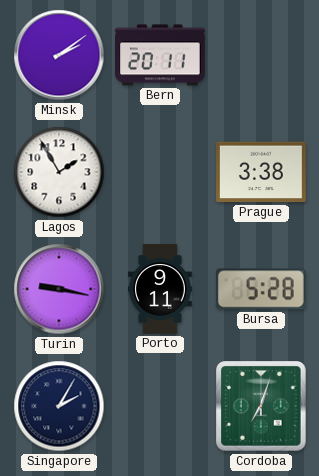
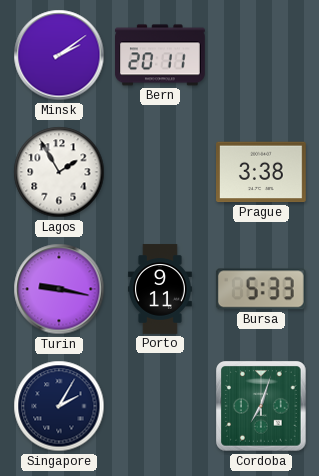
Bursa: 5:28 -> 5:33 (261, 289)
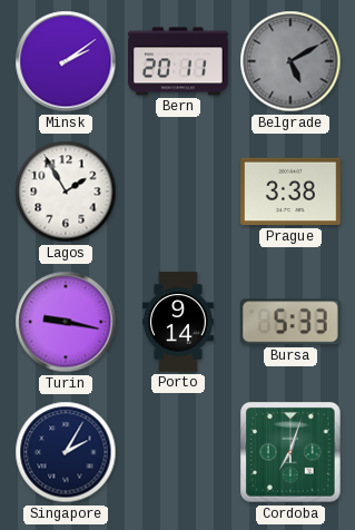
Belgrade: none -> 5:10 (290, 61)
Porto: 9:11 -> 9:14 (178, 322)
